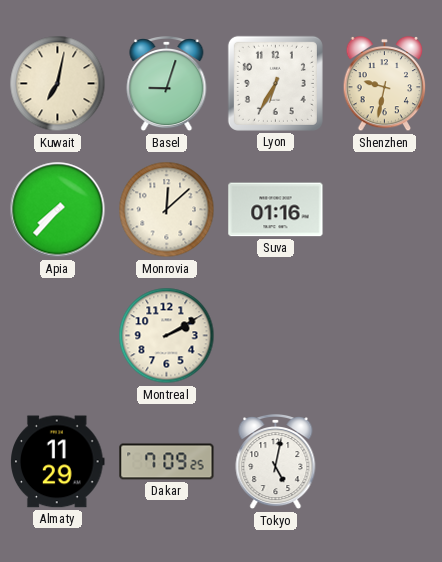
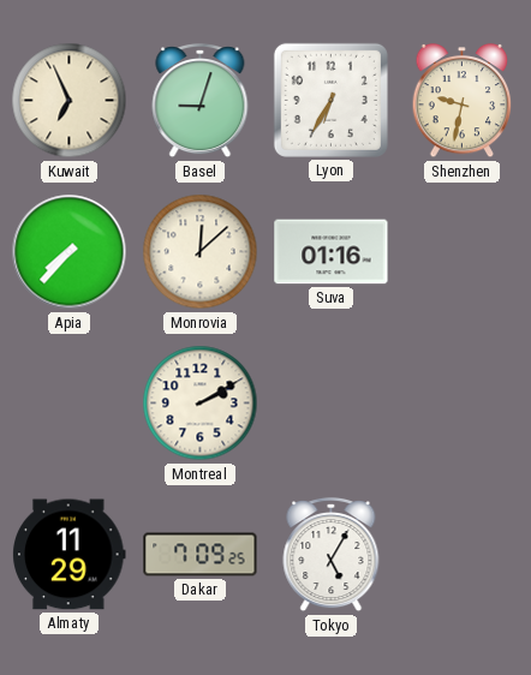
Kuwait: 7:02 -> 6:56 (70, 101)
Tokyo: 5:02 -> 5:05 (332, 556)
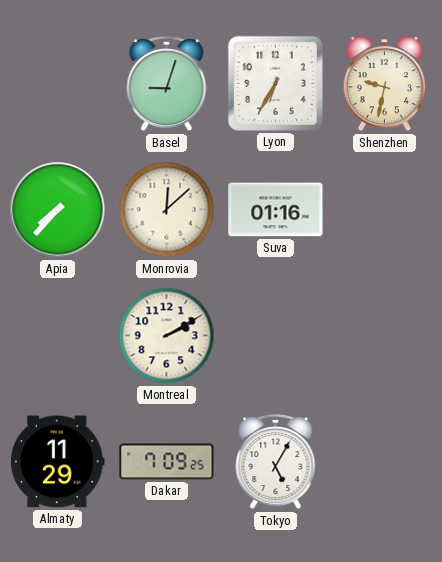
Kuwait: 6:56 -> none (70, 101)
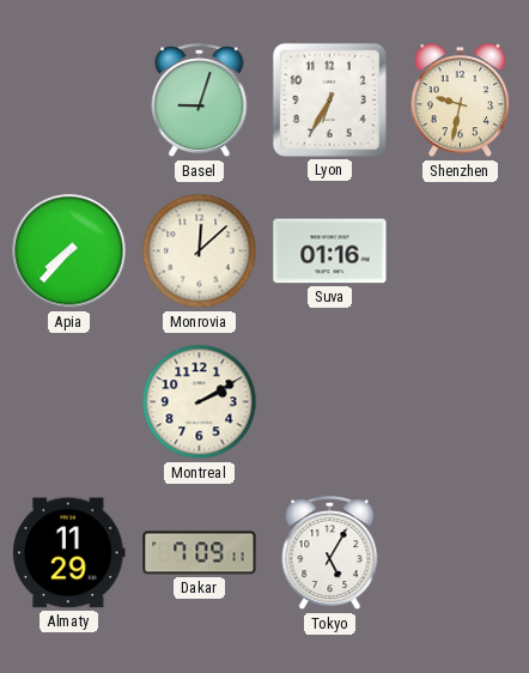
Dakar: 7:09:25 -> 7:09:11 (200, 553)
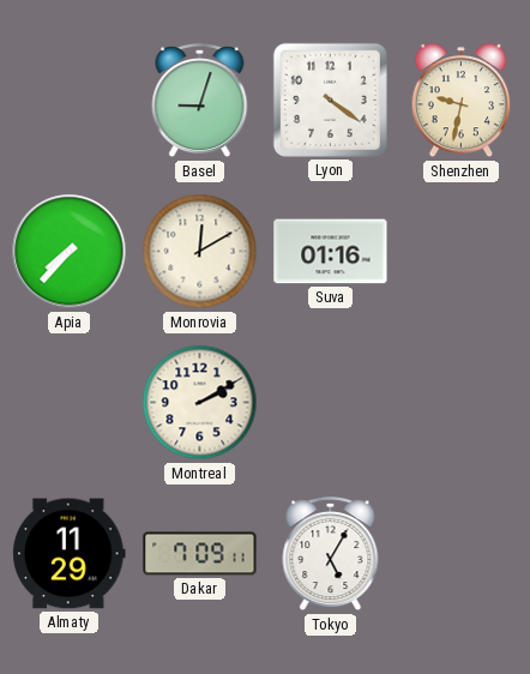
Lyon: 6:35 -> 4:21 (330, 100)
Monrovia: 12:08 -> 12:10 (200, 252)
